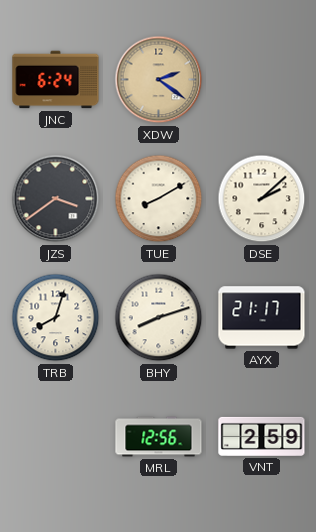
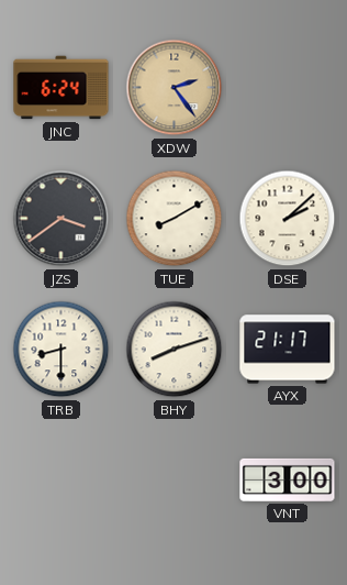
XDW: 2:21 -> 2:24 (175, 88)
TRB: 8:03 -> 8:30 (61, 350)
MRL: 12:56 -> none (159, 437)
VNT: 2:59 -> 3:00 (288, 479)
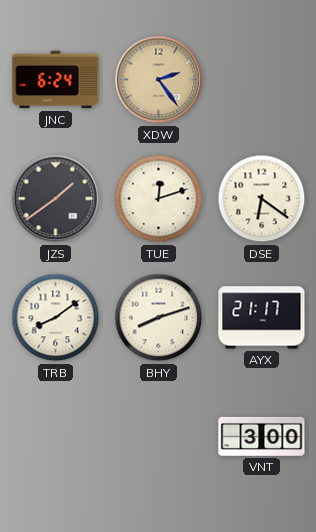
JZS: 3:39 -> 1:39 (56, 199)
TUE: 8:10 -> 12:12 (159, 199)
DSE: 2:08 -> 6:21 (262, 199)
TRB: 8:30 -> 8:09 (56, 318)
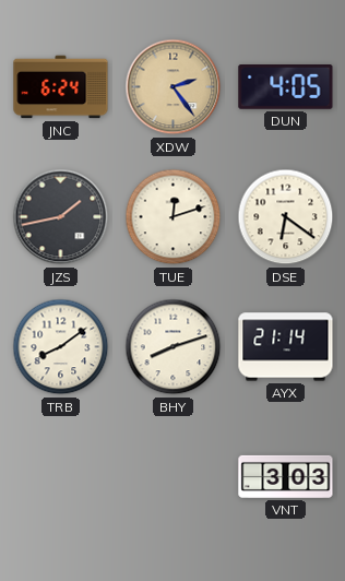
DUN: none -> 4:05 (286, 87)
JZS: 1:39 -> 1:43 (61, 217)
AYX: 21:17 -> 21:14 (286, 347)
VNT: 3:00 -> 3:03 (286, 476)
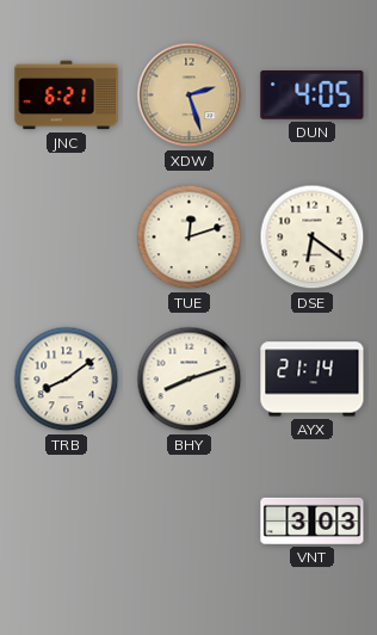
JNC: 6:24 -> 6:21 (67, 95)
XDW: 2:24 -> 2:27 (190, 95)
JZS: 1:43 -> none (61, 217)
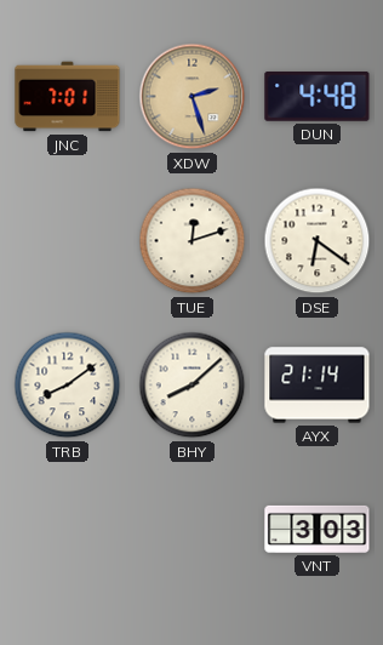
JNC: 6:21 -> 7:01 (68, 97)
DUN: 4:05 -> 4:48 (318, 97)
BHY: 8:12 -> 8:08 (193, 386)
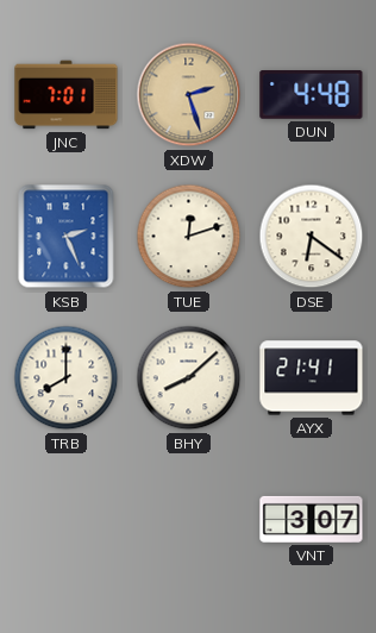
KSB: none -> 2:26 (67, 237)
TRB: 8:09 -> 8:00 (67, 378)
AYX: 21:14 -> 21:41 (312, 378)
VNT: 3:03 -> 3:07 (312, 519)
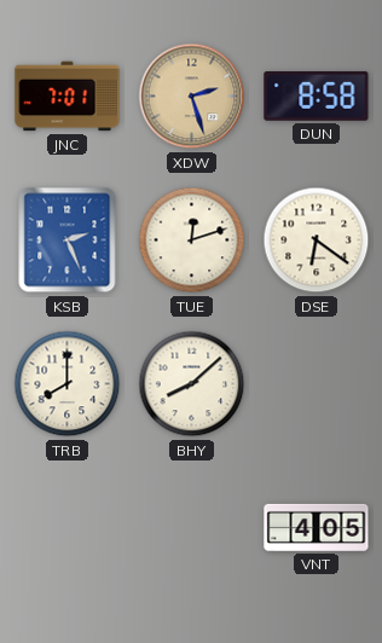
DUN: 4:48 -> 8:58 (317, 97)
AYX: 21:41 -> none (312, 378)
VNT: 3:07 -> 4:05 (317, 527)
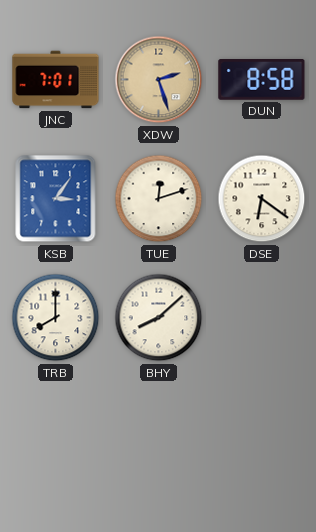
KSB: 2:26 -> 3:06 (56, 199)
VNT: 4:05 -> none (317, 527)
